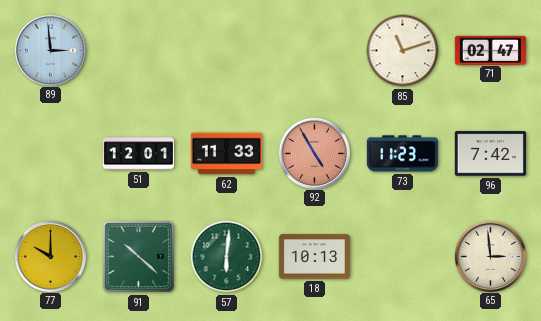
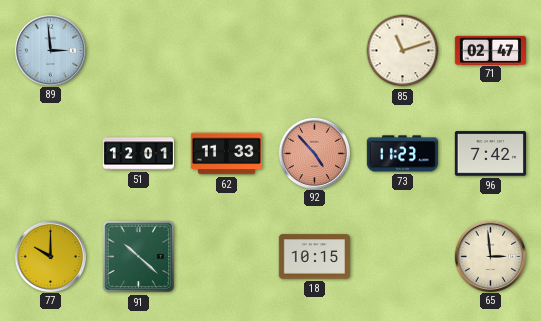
92: 4:55 -> 4:53 (314, 153)
57: 6:01 -> none (227, 257)
18: 10:13 -> 10:15 (314, 257)
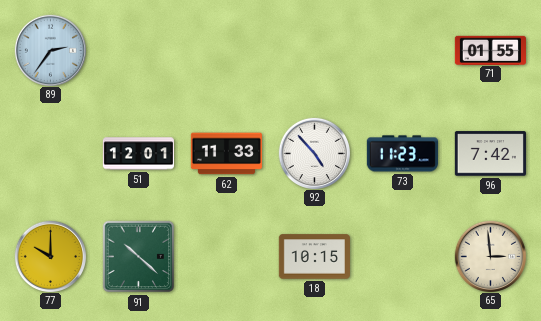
89: 2:59 -> 2:36 (50, 50)
85: 11:12 -> none (403, 51)
71: 02:47 -> 01:55 (490, 50)
92 dial: salmon -> white (314, 153)
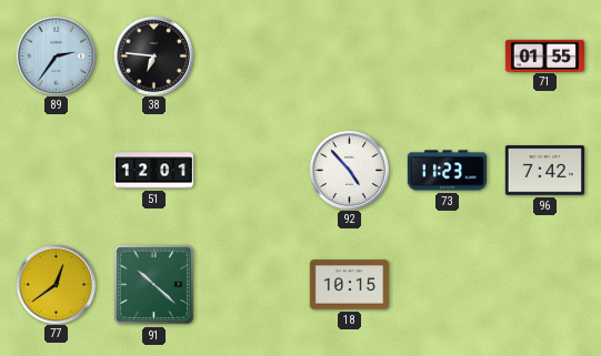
38: none -> 6:46 (153, 55)
62: 11:33 -> none (226, 154)
77: 10:00 -> 12:39 (56, 284)
65: 2:59 -> none (490, 256)
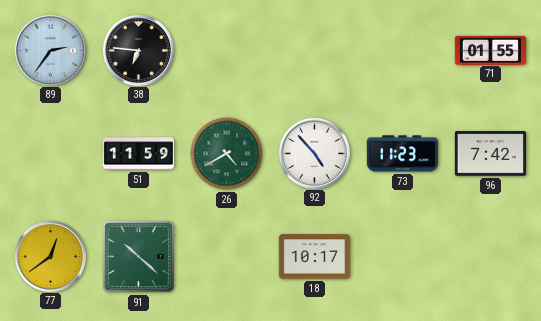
51: 12:01 -> 11:59 (138, 154)
26: none -> 4:40 (227, 154)
18: 10:15 -> 10:17 (314, 257)
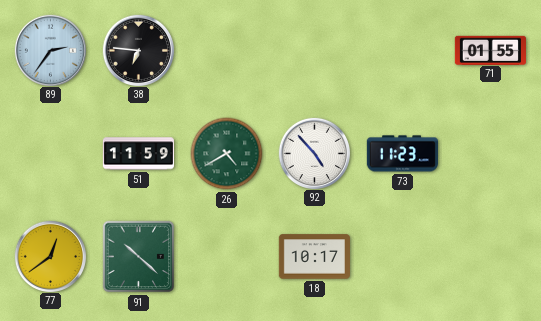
96: 7:42 -> none (490, 154)
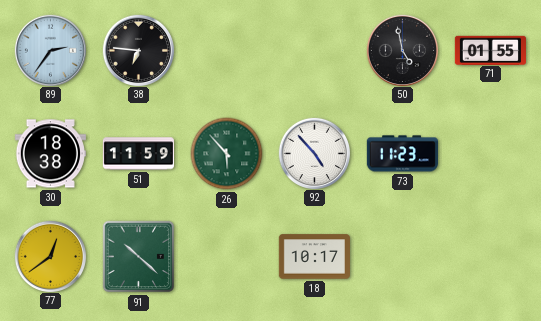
50: none -> 4:58 (402, 50)
30: none -> 18:38 (50, 154)
26: 4:40 -> 5:53 (227, 154)
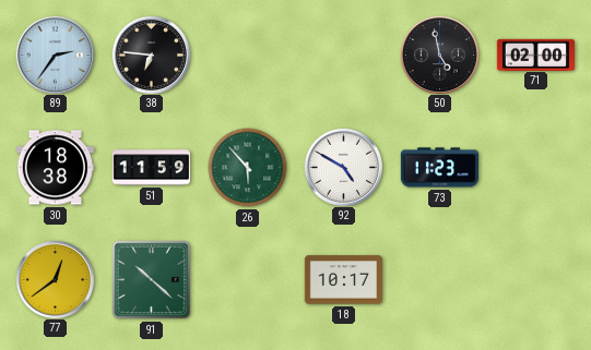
71: 01:55 -> 02:00 (535, 55)
92: 4:53 -> 4:50 (343, 167)
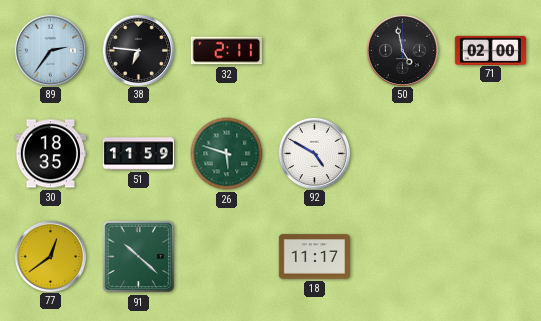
32: none -> 2:11 (226, 51)
30: 18:38 -> 18:35 (50, 154)
26: 5:53 -> 5:48 (227, 154)
73: 11:23 -> none (439, 168)
18: 10:17 -> 11:17 (314, 257)
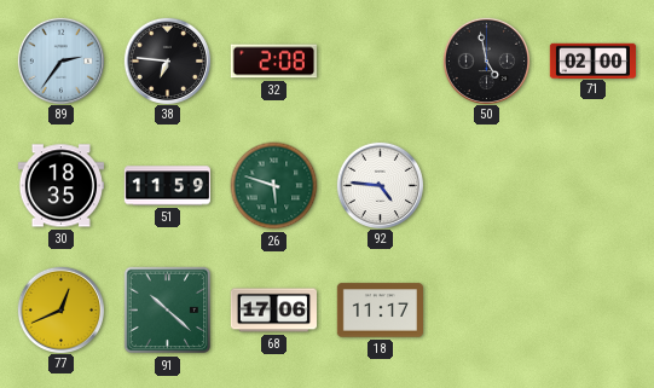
32: 2:11 -> 2:08 (273, 62)
92: 4:50 -> 4:46 (380, 185)
77: 12:39 -> 12:41 (60, 309)
68: none -> 17:06 (273, 311)
